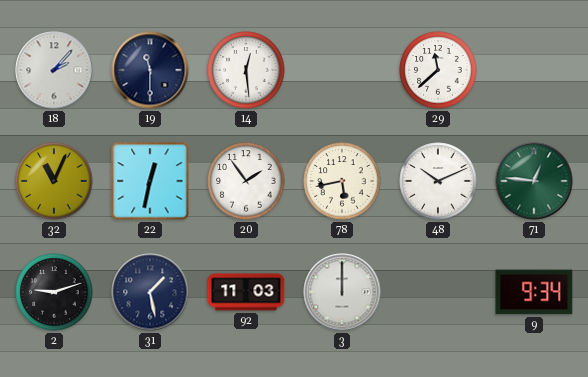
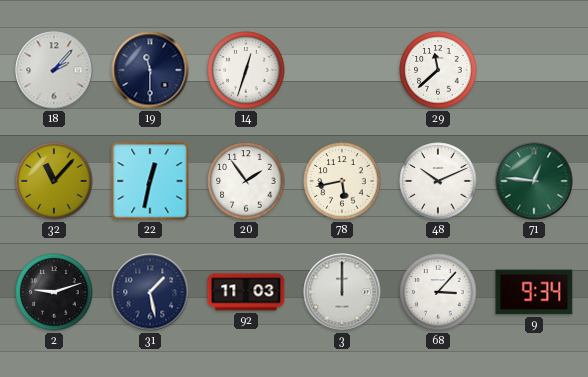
14: 12:29 -> 12:33 (246, 70)
32: 11:04 -> 11:07 (54, 181)
68: none -> 3:07 (438, 292)
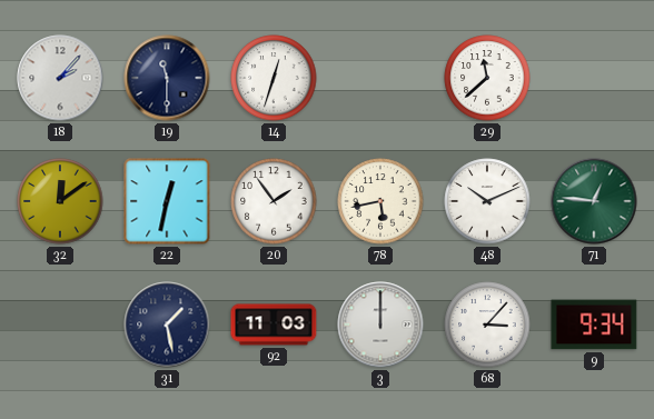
32: 11:07 -> 12:09 (60, 201)
2: 9:12 -> none (54, 292)
